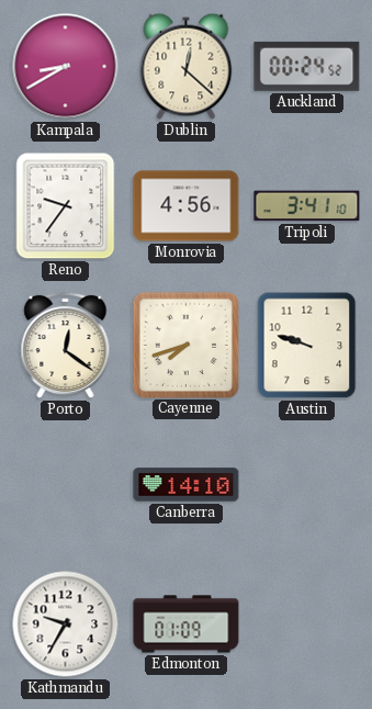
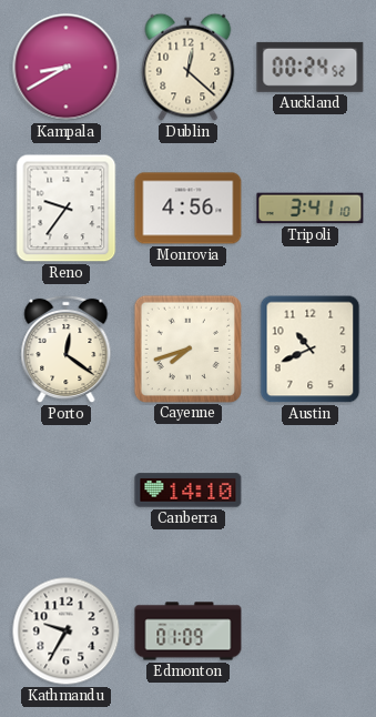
Austin: 9:48 -> 10:41 (311, 350)
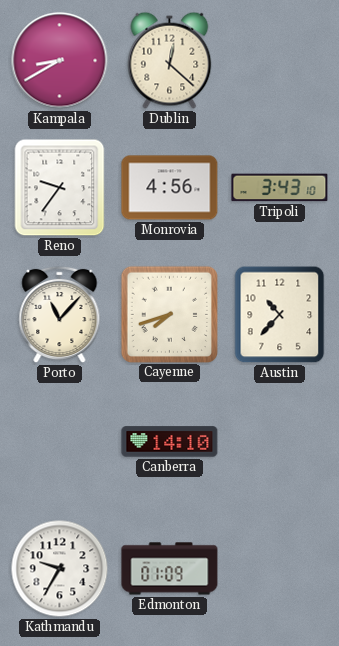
Auckland: 00:24 -> none (311, 67)
Tripoli: 3:41 -> 3:43 (280, 188)
Porto: 12:21 -> 11:07 (60, 315)
Austin: 10:41 -> 10:37 (280, 315)
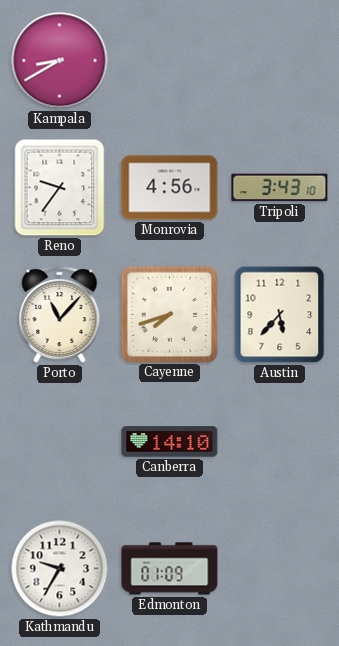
Dublin: 12:22 -> none (170, 60)
Austin: 10:37 -> 5:37 (280, 315)
